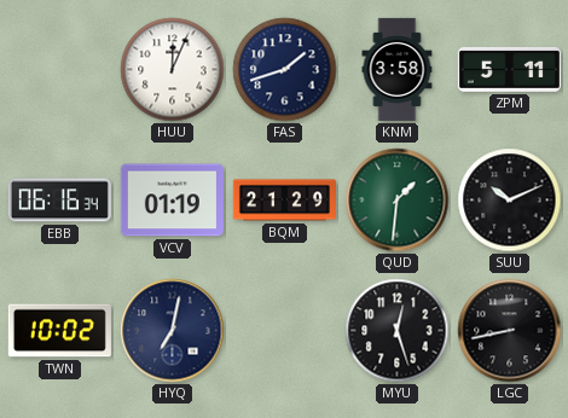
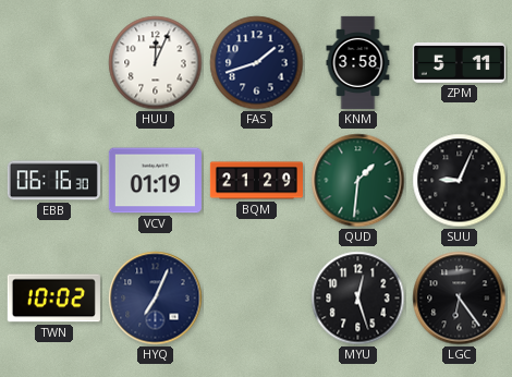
EBB: 06:16:34 -> 06:16:30 (53, 181)
SUU: 10:11 -> 9:04 (460, 181)
HYQ: 7:02 -> 7:04 (156, 299)
LGC: 8:43 -> 6:24 (460, 299)
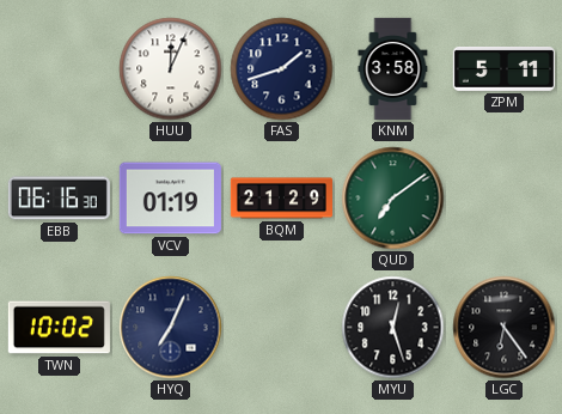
QUD: 1:31 -> 7:09 (393, 199)
SUU: 9:04 -> none (460, 181)
